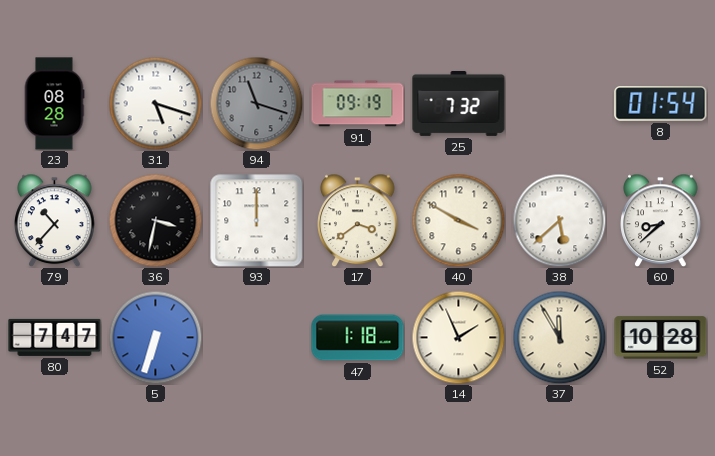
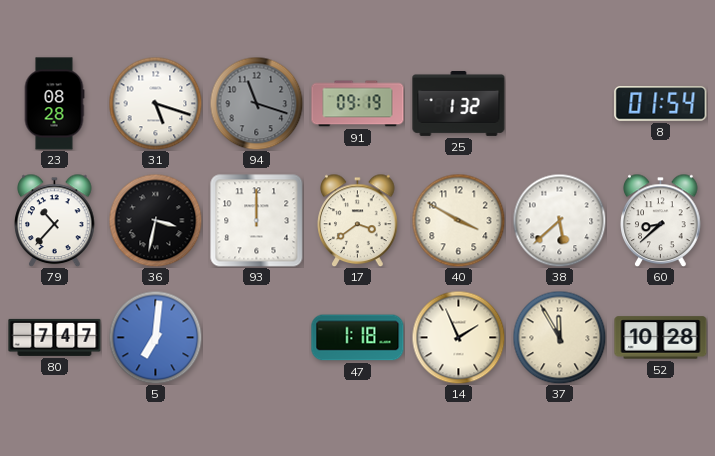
25: 7:32 -> 1:32 (459, 103)
5: 6:33 -> 7:01 (155, 337)
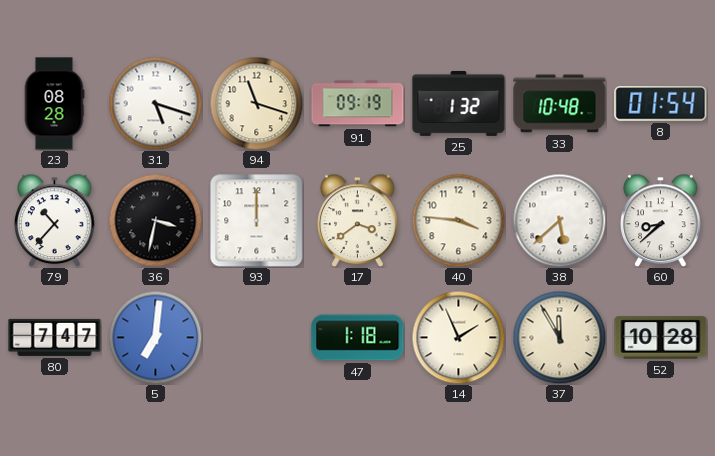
94 dial: grey -> cream (256, 103)
33: none -> 10:48 (560, 104)
40: 3:50 -> 3:46 (458, 220)
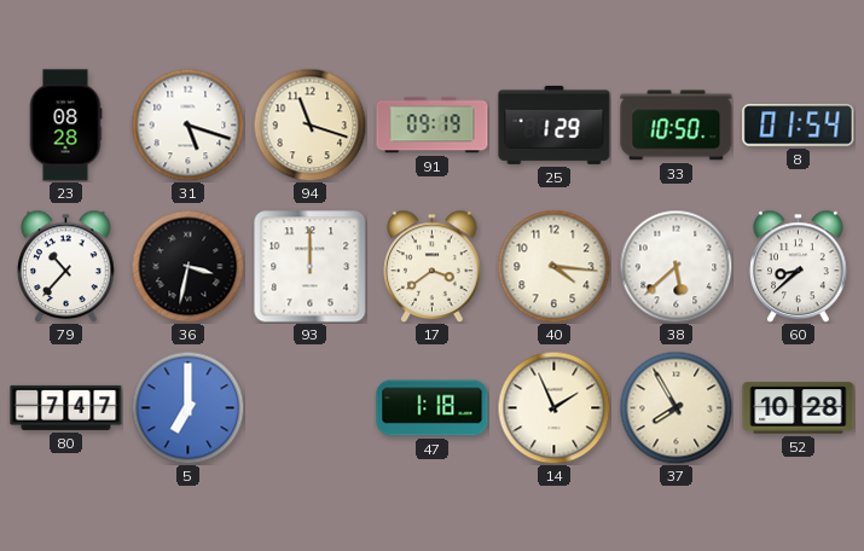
25: 1:32 -> 1:29 (555, 124)
33: 10:48 -> 10:50 (677, 126)
40: 3:46 -> 4:16 (553, 266)
5: 7:01 -> 7:00 (187, 407)
37: 11:55 -> 7:55 (675, 407)
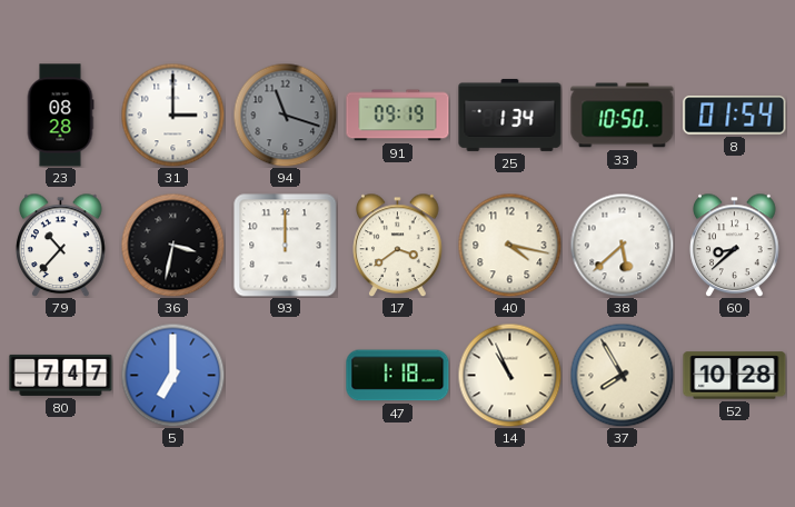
31: 5:18 -> 3:00 (172, 115)
94 dial: cream -> grey (285, 115)
25: 1:29 -> 1:34 (510, 115)
40: 4:16 -> 4:17 (509, 245)
14: 1:56 -> 10:56 (509, 375)
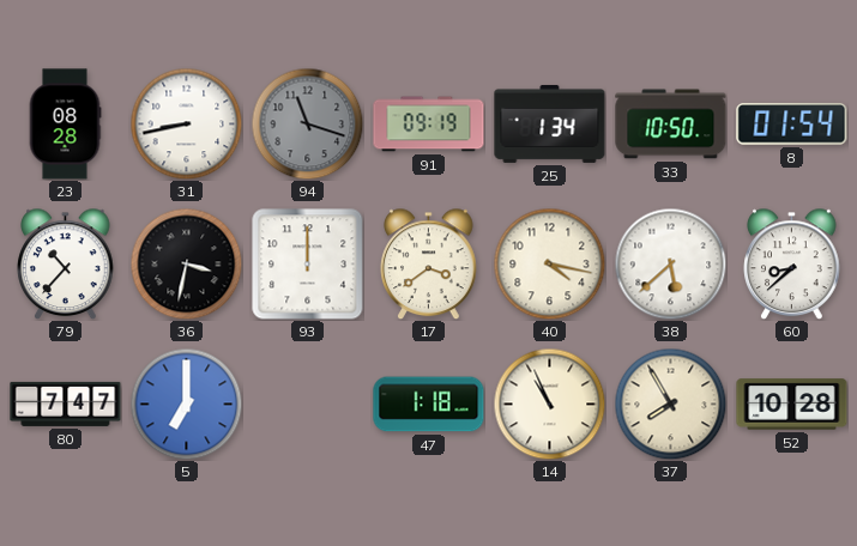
31: 3:00 -> 8:43 (186, 123)
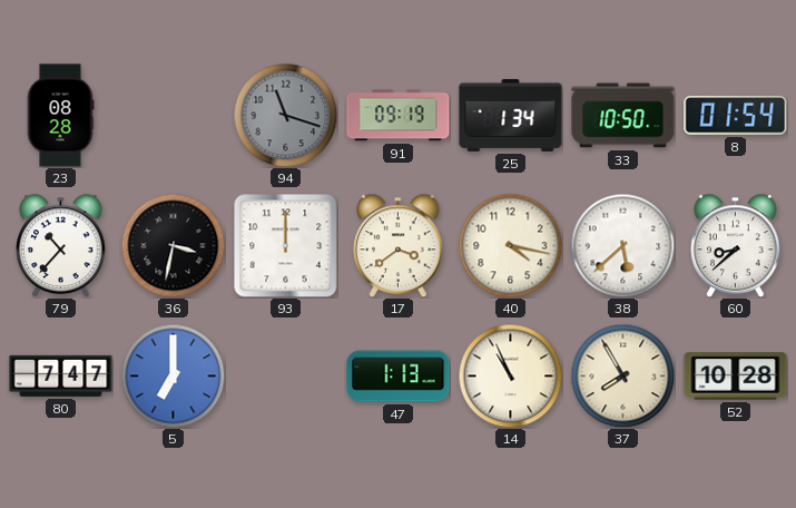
31: 8:43 -> none (186, 123)
47: 1:18 -> 1:13 (399, 377)
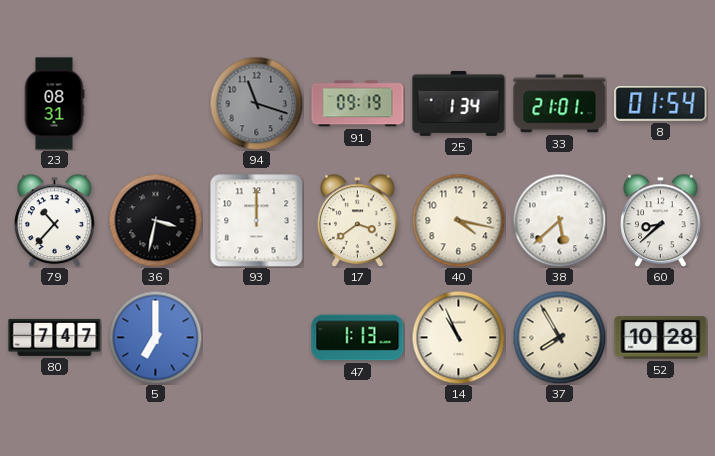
23: 08:28 -> 08:31 (54, 104)
33: 10:50 -> 21:01 (560, 104)
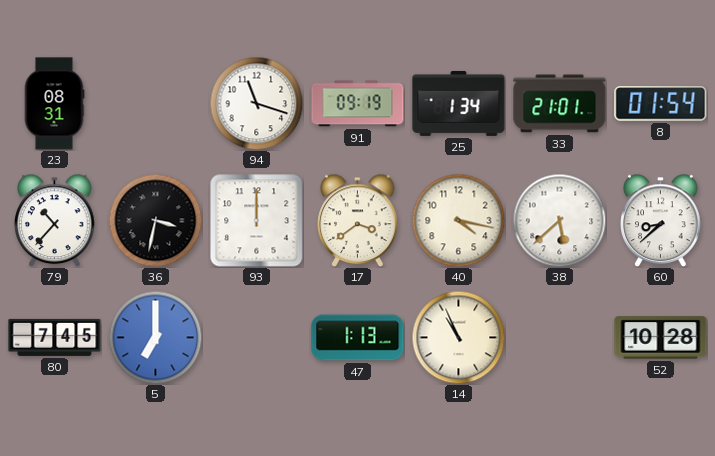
94 dial: grey -> white (256, 103)
80: 7:47 -> 7:45 (55, 337)
37: 7:55 -> none (559, 337)
